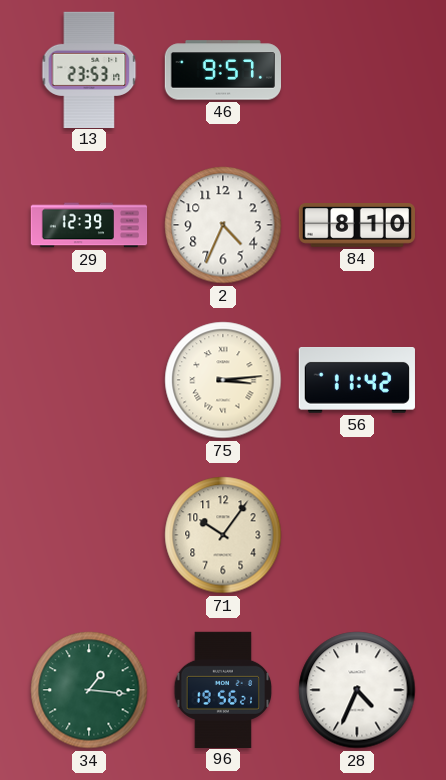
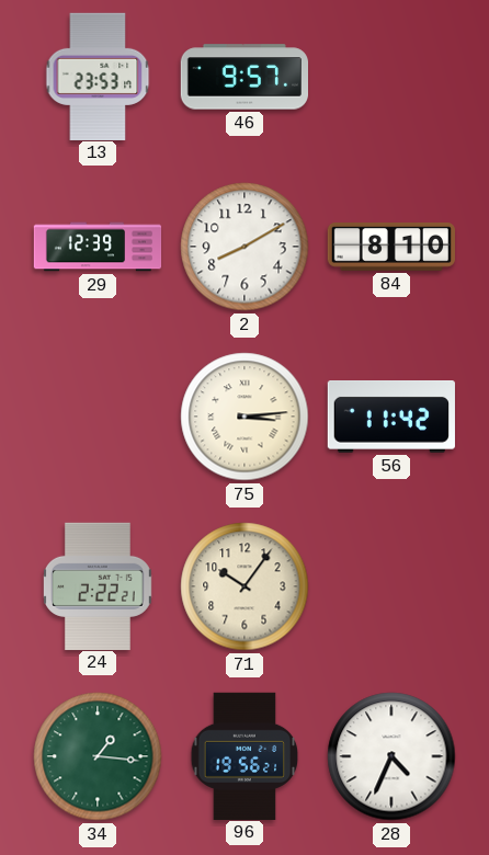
2: 4:34 -> 8:10 (244, 247)
24: none -> 2:22 (98, 585)
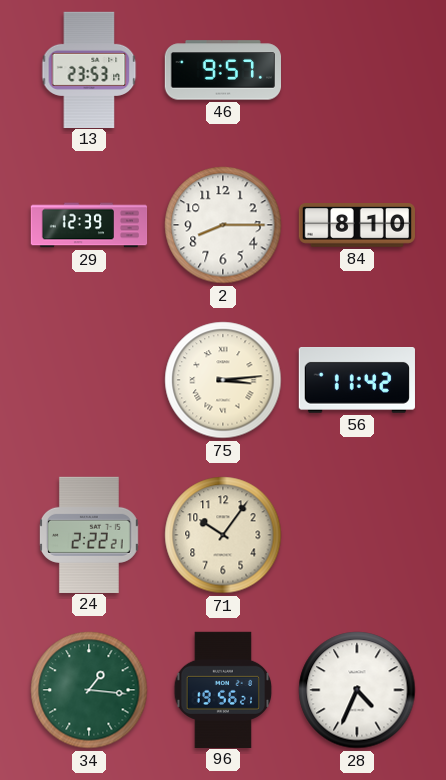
2: 8:10 -> 8:15 (223, 225)
